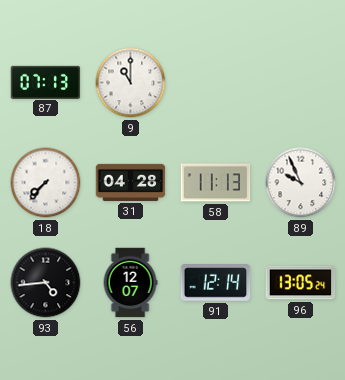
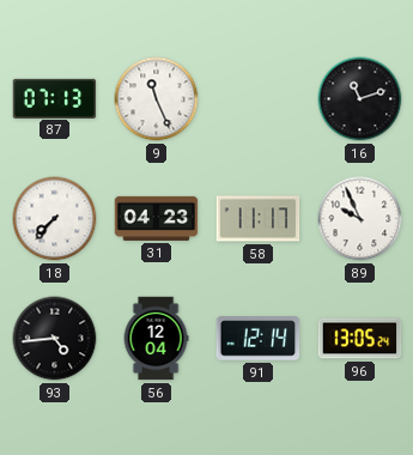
9: 11:00 -> 11:26 (157, 99)
16: none -> 11:12 (360, 99)
31: 04:28 -> 04:23 (157, 218)
58: 11:13 -> 11:17 (259, 219)
56: 12:07 -> 12:04 (156, 339)
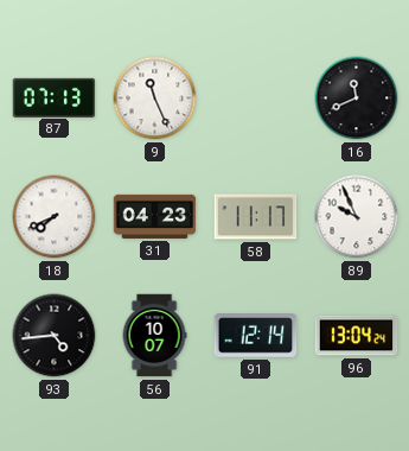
16: 11:12 -> 11:41 (357, 99)
18: 7:37 -> 7:41 (55, 217)
56: 12:04 -> 10:07 (154, 336)
96: 13:05 -> 13:04 (357, 336)
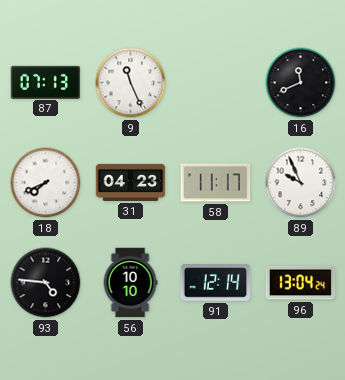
93: 4:44 -> 4:46 (46, 283)
56: 10:07 -> 10:10 (130, 283)
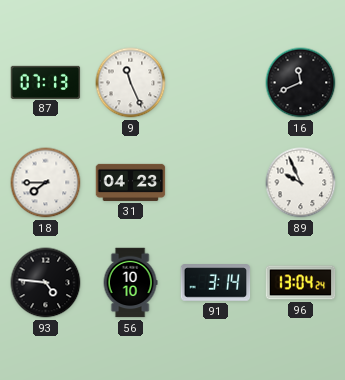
18: 7:41 -> 7:45 (46, 183)
58: 11:17 -> none (216, 183)
91: 12:14 -> 3:14 (216, 283)
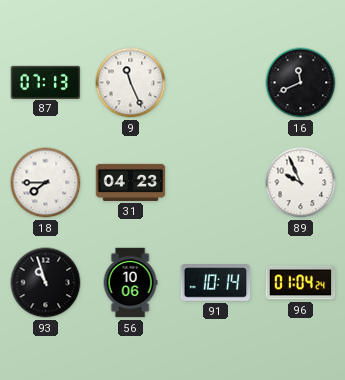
93: 4:46 -> 10:57 (46, 283)
56: 10:10 -> 10:06 (130, 283)
91: 3:14 -> 10:14 (216, 283)
96: 13:04 -> 01:04 (301, 283)
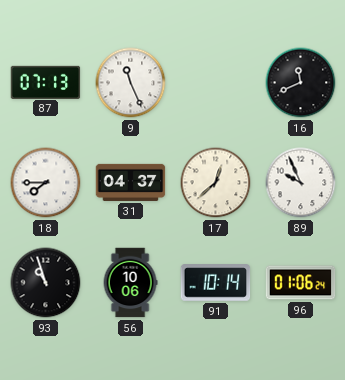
31: 04:23 -> 04:37 (131, 182)
17: none -> 12:38 (216, 183)
96: 01:04 -> 01:06 (301, 283)
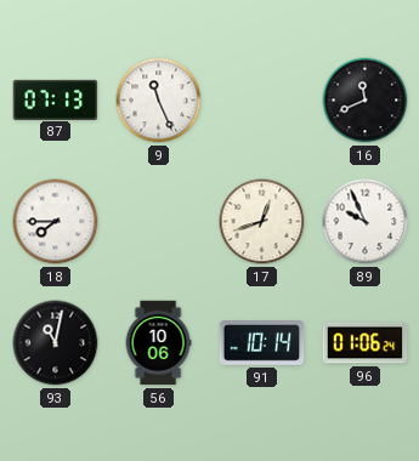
31: 04:37 -> none (131, 182)
17: 12:38 -> 12:42 (262, 222)
93: 10:57 -> 11:02 (56, 343)
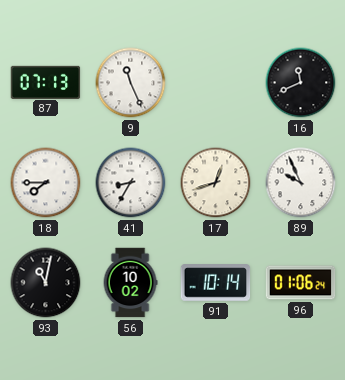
41: none -> 8:35 (131, 183)
56: 10:06 -> 10:02 (130, 283)
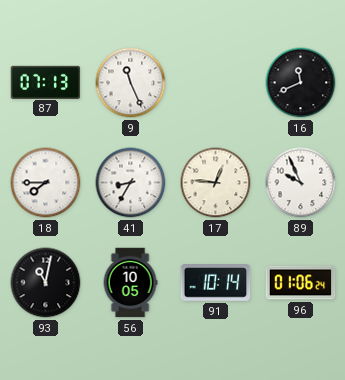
17: 12:42 -> 12:46 (216, 183)
56: 10:02 -> 10:05 (130, 283)
